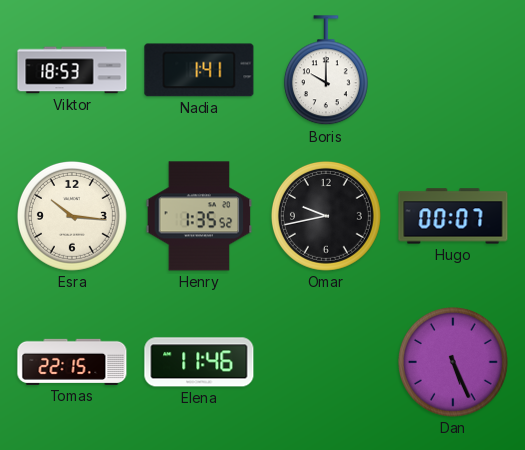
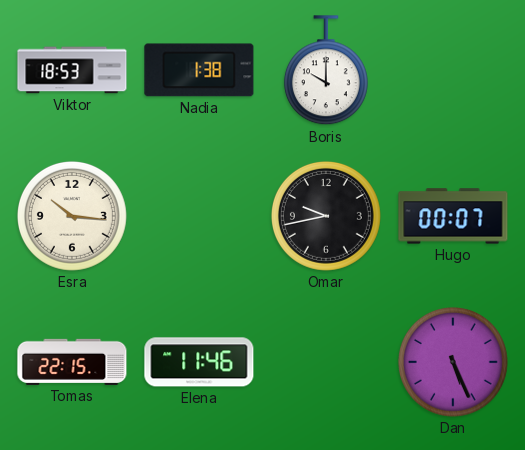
Nadia: 1:41 -> 1:38 (199, 70)
Henry: 1:35 -> none (199, 216)
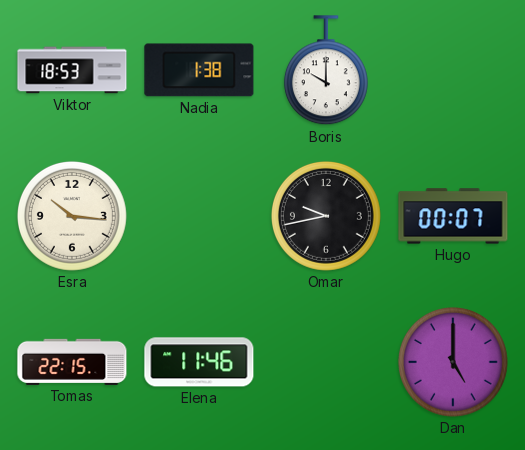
Dan: 5:26 -> 5:00 (453, 362)
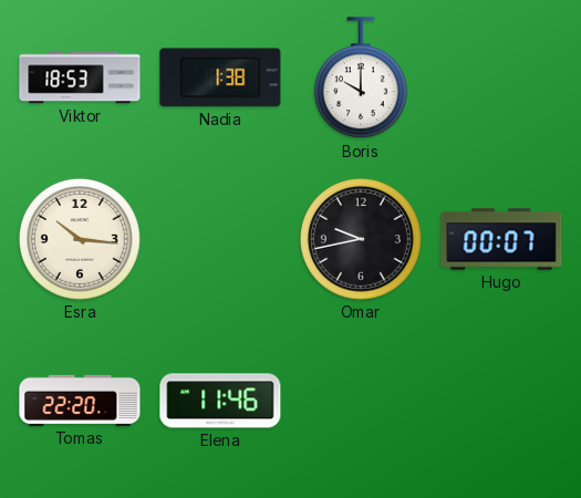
Tomas: 22:15 -> 22:20 (80, 401)
Dan: 5:00 -> none (453, 362)
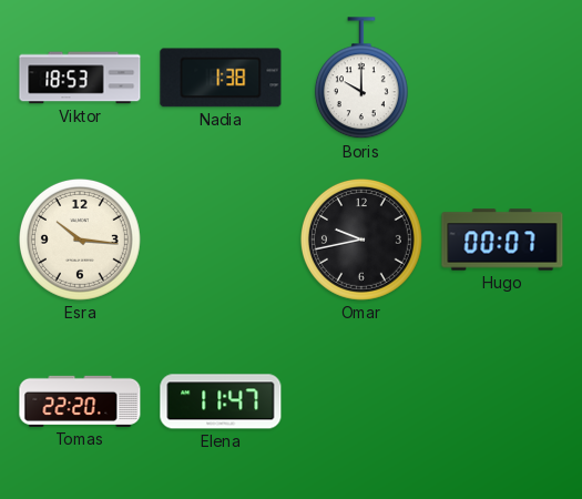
Elena: 11:46 -> 11:47 (221, 401)
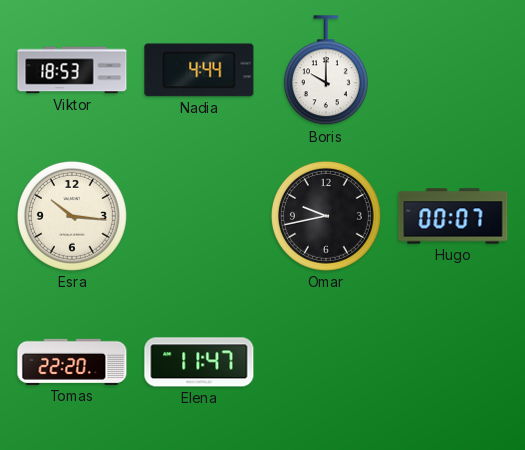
Nadia: 1:38 -> 4:44 (199, 70)
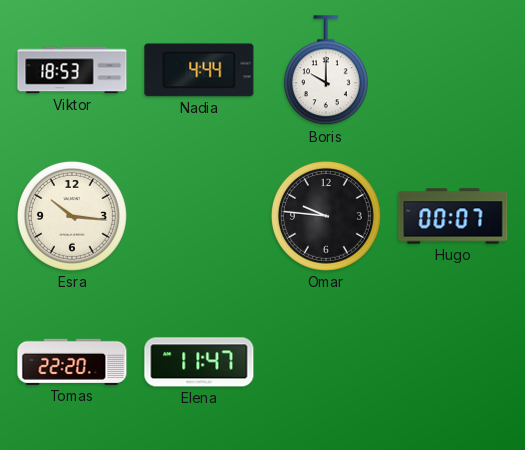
Omar: 9:43 -> 9:46 (326, 216)
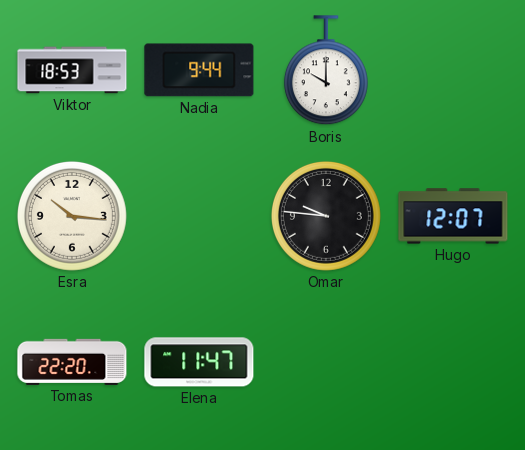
Nadia: 4:44 -> 9:44 (199, 70)
Hugo: 00:07 -> 12:07 (453, 216)
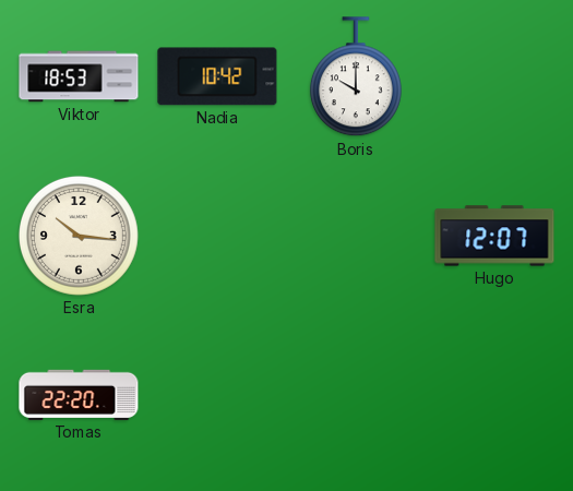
Nadia: 9:44 -> 10:42 (217, 76)
Omar: 9:46 -> none (326, 216)
Elena: 11:47 -> none (199, 362)
